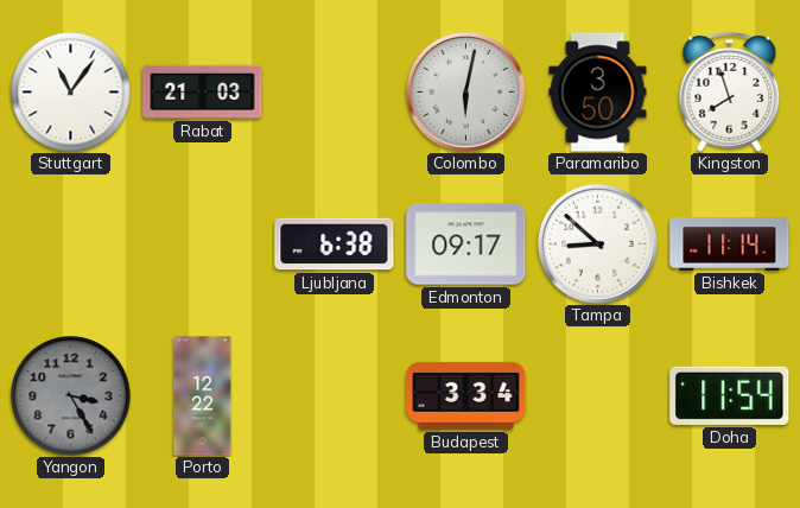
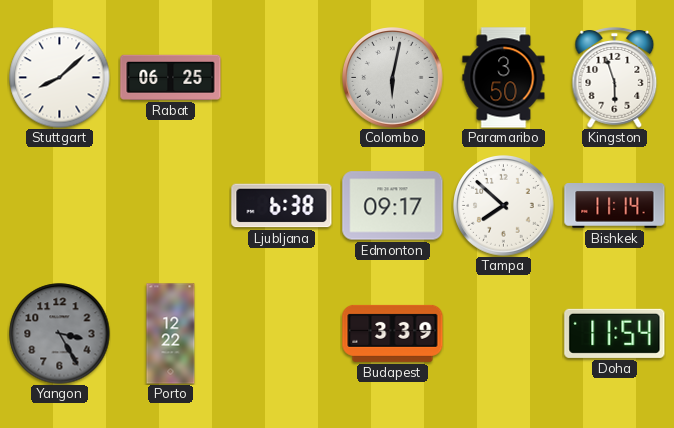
Stuttgart: 11:06 -> 8:08 (60, 78)
Rabat: 21:03 -> 06:25 (171, 77)
Kingston: 7:57 -> 5:57 (615, 78)
Tampa: 8:52 -> 7:52 (504, 206)
Budapest: 3:34 -> 3:39 (393, 333)
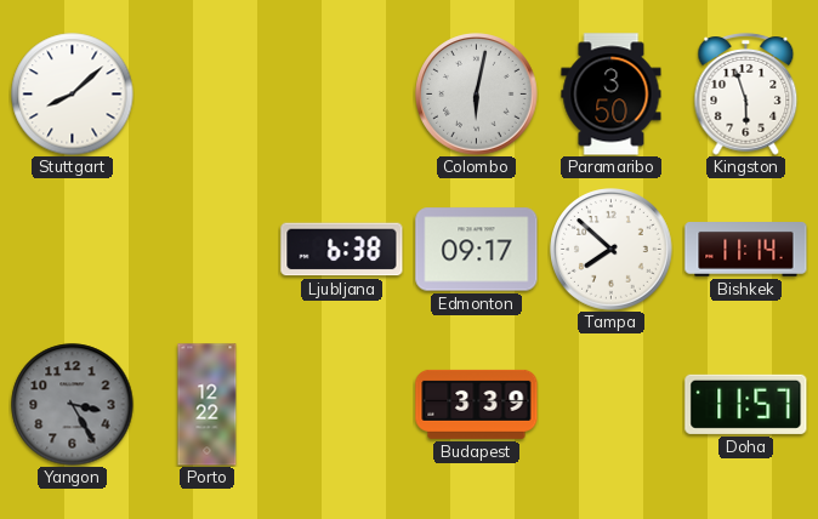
Rabat: 06:25 -> none (171, 77)
Doha: 11:54 -> 11:57 (746, 404)
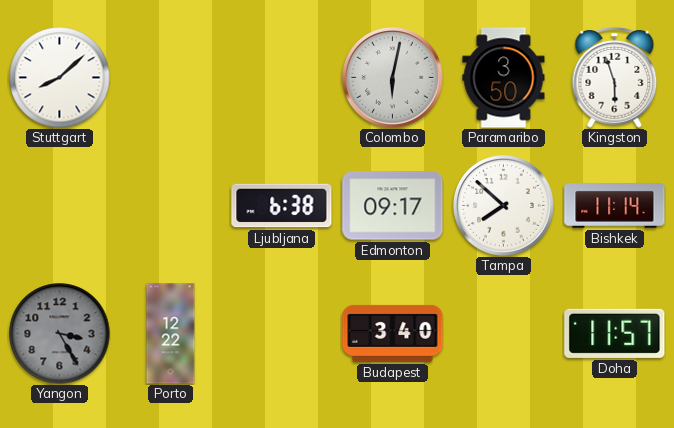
Budapest: 3:39 -> 3:40 (393, 333)
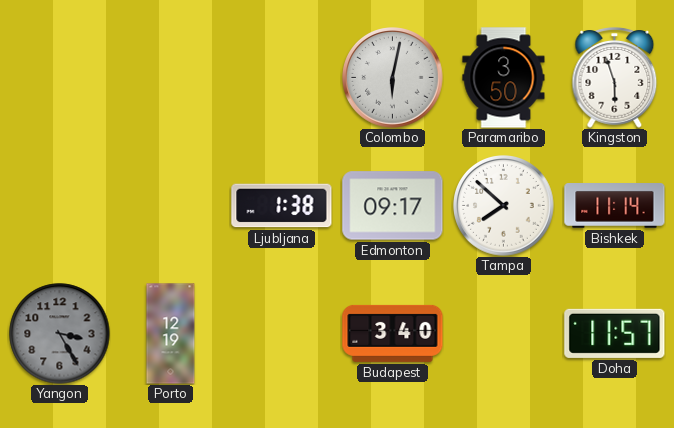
Stuttgart: 8:08 -> none (60, 78)
Ljubljana: 6:38 -> 1:38 (282, 206)
Porto: 12:22 -> 12:19 (171, 334)
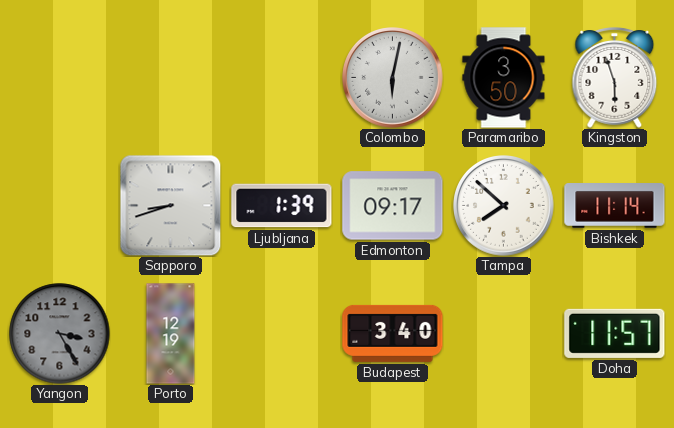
Sapporo: none -> 8:42 (170, 205)
Ljubljana: 1:38 -> 1:39 (282, 206)
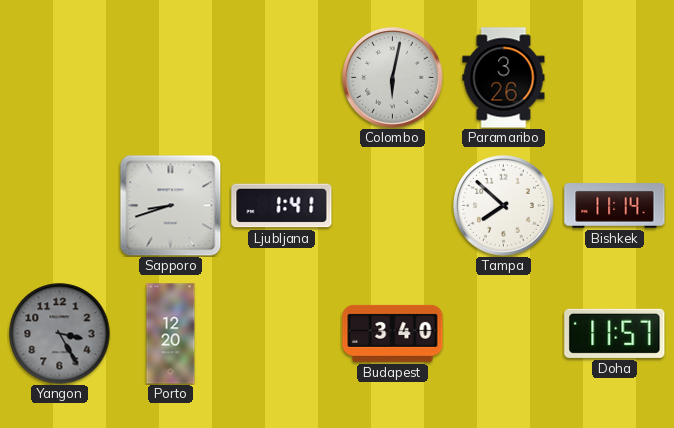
Paramaribo: 3:50 -> 3:26 (504, 78)
Kingston: 5:57 -> none (615, 78)
Ljubljana: 1:39 -> 1:41 (282, 206)
Edmonton: 09:17 -> none (393, 206)
Porto: 12:19 -> 12:20 (171, 334)
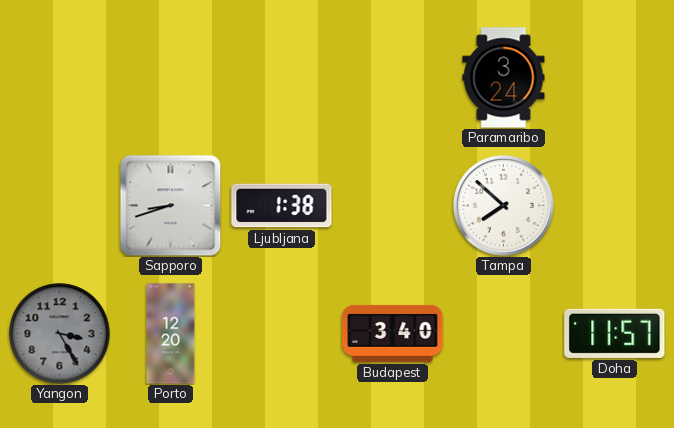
Colombo: 6:02 -> none (393, 78)
Paramaribo: 3:26 -> 3:24 (504, 78)
Ljubljana: 1:41 -> 1:38 (282, 206)
Bishkek: 11:14 -> none (615, 206)
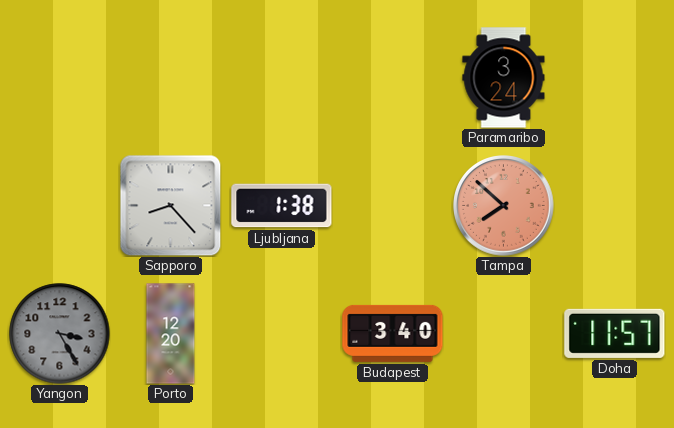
Sapporo: 8:42 -> 8:23 (170, 205)
Tampa dial: white -> salmon (504, 206)
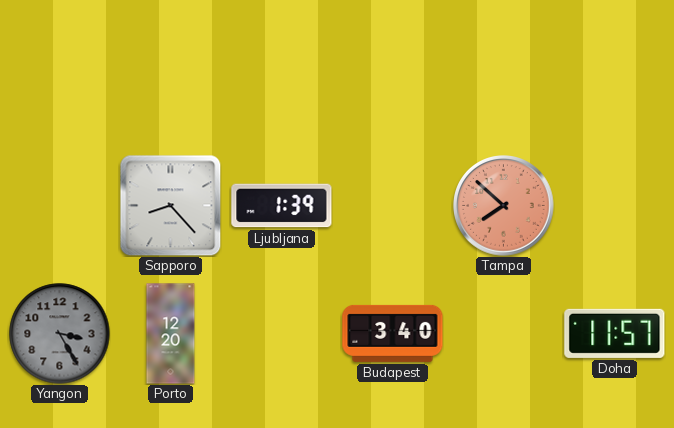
Paramaribo: 3:24 -> none (504, 78)
Ljubljana: 1:38 -> 1:39 (282, 206)
